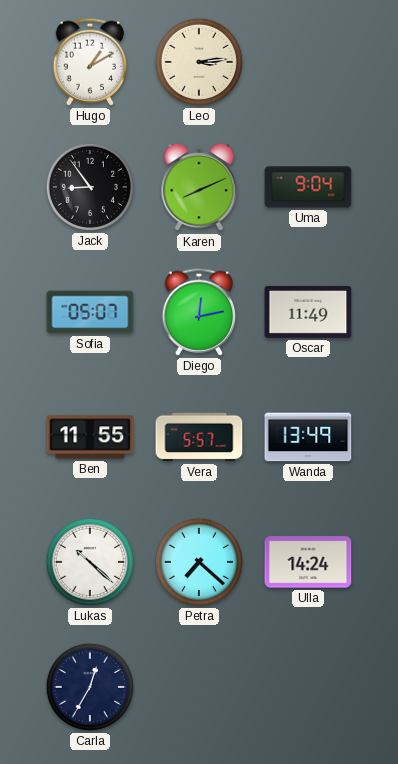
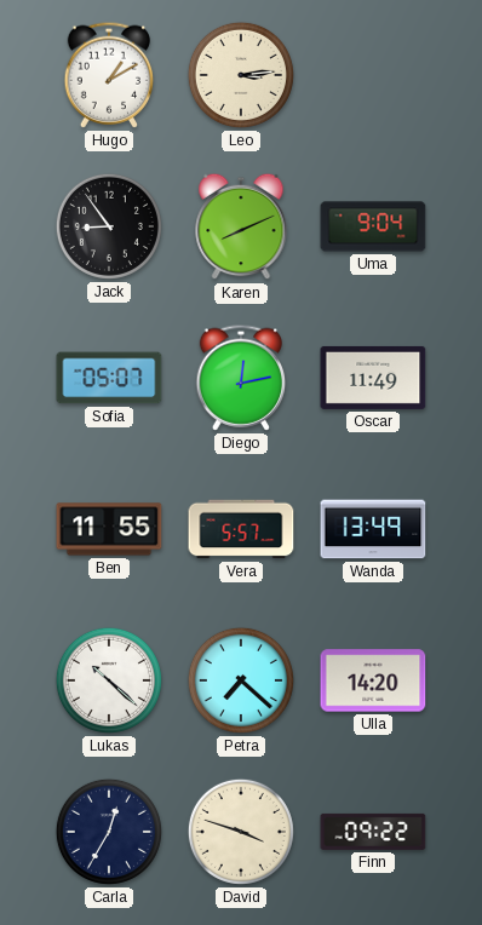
Ulla: 14:24 -> 14:20 (373, 680)
David: none -> 3:48 (241, 832)
Finn: none -> 09:22 (373, 832)
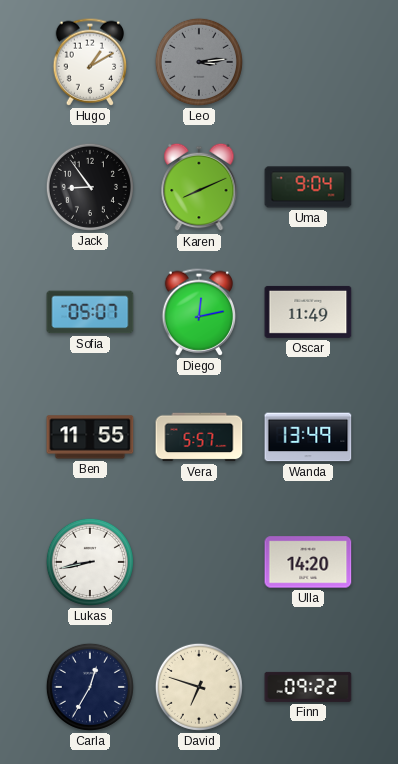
Leo dial: cream -> grey (199, 62)
Lukas: 10:22 -> 8:43 (90, 562)
Petra: 7:22 -> none (241, 680)
David: 3:48 -> 6:48 (199, 687)
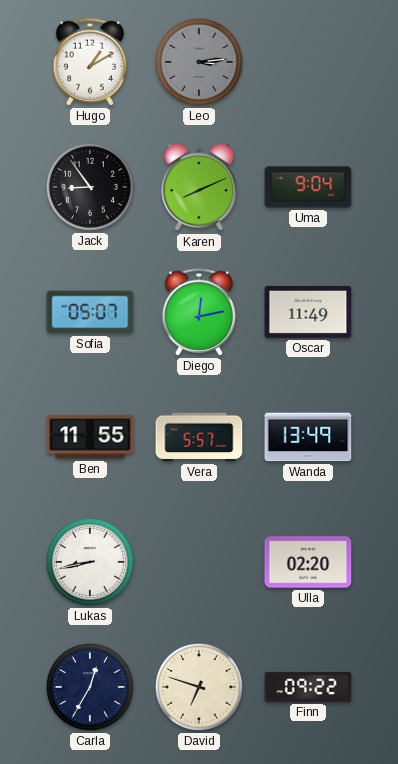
Ulla: 14:20 -> 02:20 (308, 562)
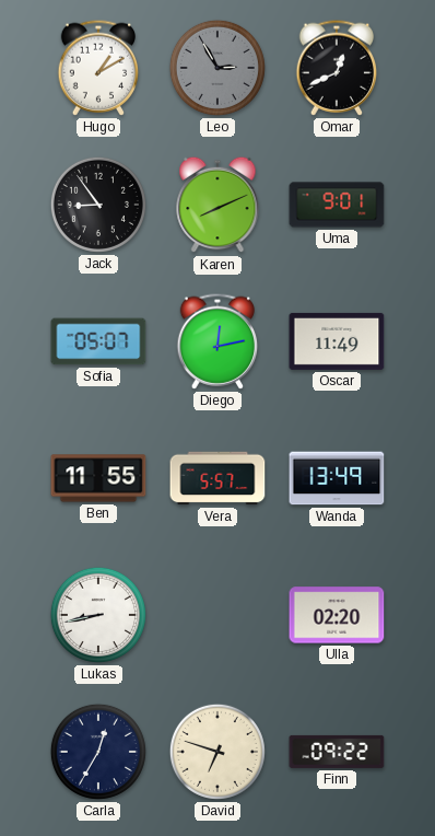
Leo: 3:14 -> 2:55 (217, 68)
Omar: none -> 12:41 (337, 68)
Uma: 9:04 -> 9:01 (337, 205)
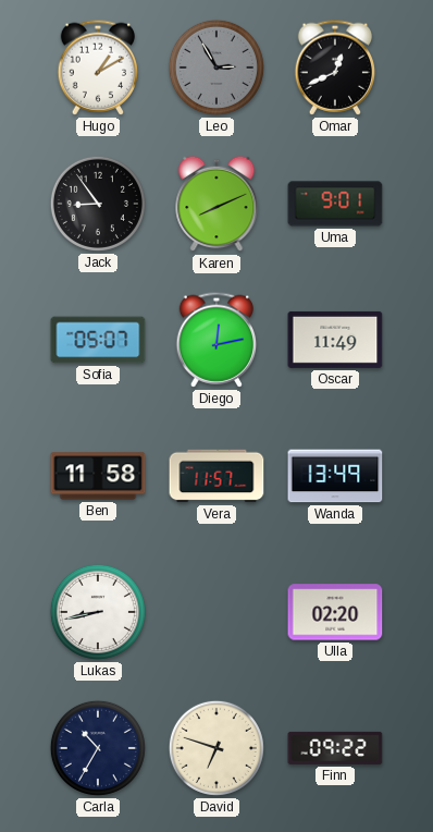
Ben: 11:55 -> 11:58 (98, 476)
Vera: 5:57 -> 11:57 (216, 476)
Carla: 12:35 -> 10:35 (98, 748)
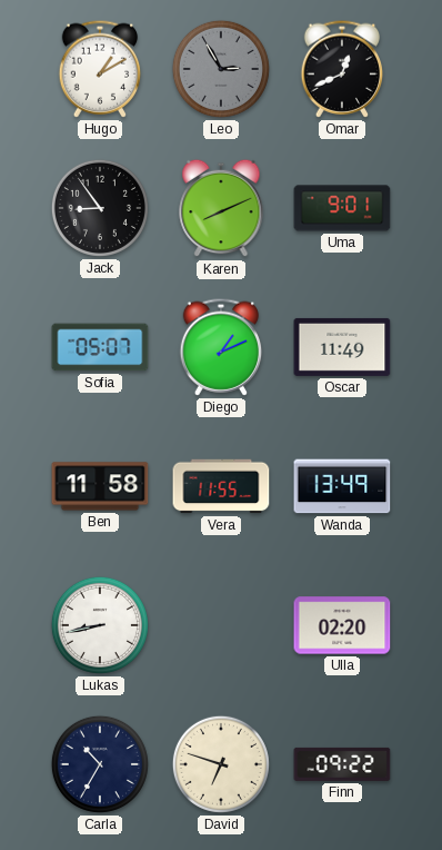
Diego: 12:13 -> 1:11 (221, 347)
Vera: 11:57 -> 11:55 (221, 486)
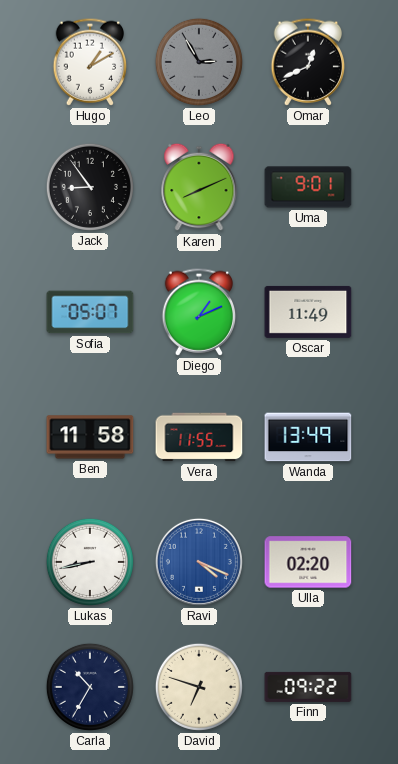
Ravi: none -> 4:19 (199, 562)
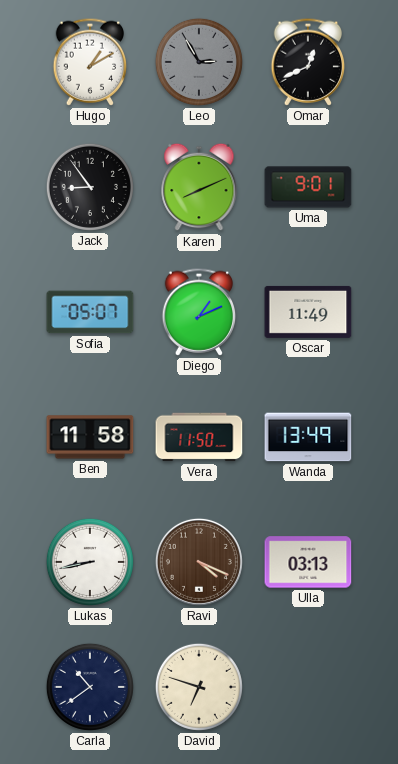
Vera: 11:55 -> 11:50 (199, 437)
Ravi dial: blue -> brown (199, 562)
Ulla: 02:20 -> 03:13 (308, 562)
Carla: 10:35 -> 10:39 (90, 687)
Finn: 09:22 -> none (308, 687)
